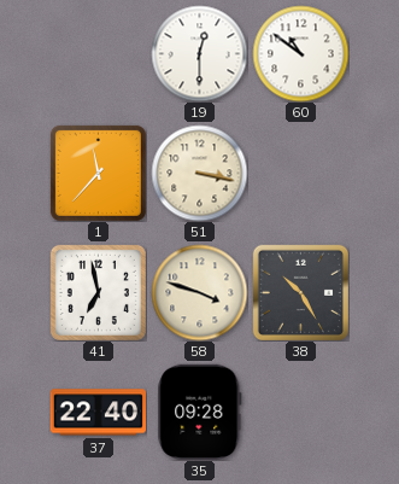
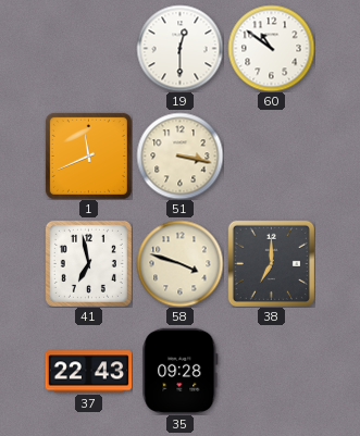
1: 11:37 -> 11:41 (88, 155)
38: 10:25 -> 7:00 (271, 263)
37: 22:40 -> 22:43 (88, 372)
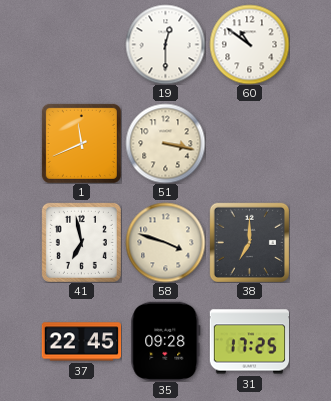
37: 22:43 -> 22:45 (81, 342)
31: none -> 17:25 (249, 342)
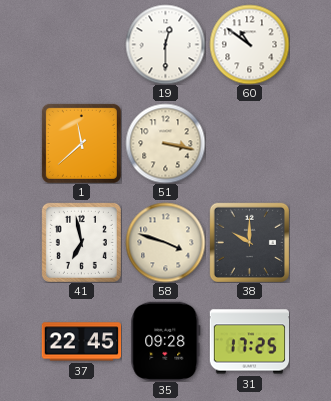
1: 11:41 -> 11:38 (81, 143)
38: 7:00 -> 10:00 (249, 242)
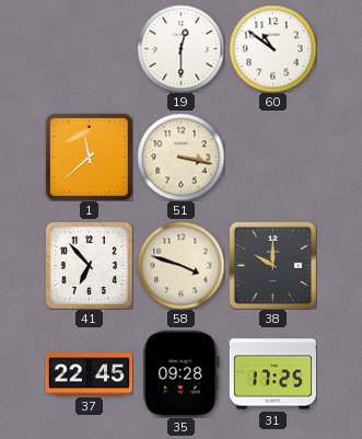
41: 6:58 -> 6:53 (89, 265)
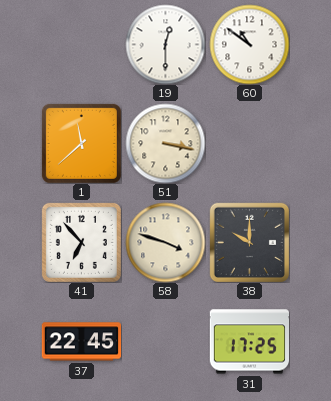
35: 09:28 -> none (182, 373)
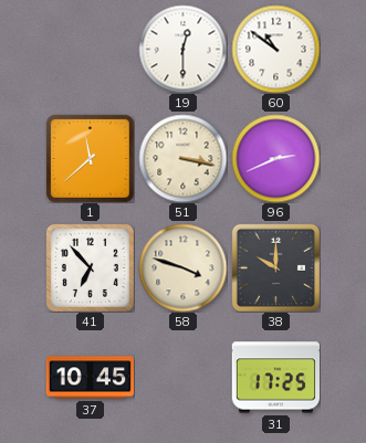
96: none -> 2:41 (275, 158)
37: 22:45 -> 10:45 (90, 378)
